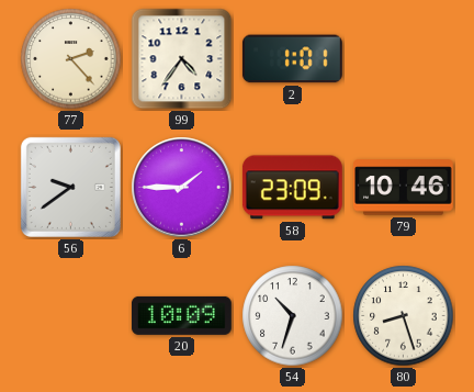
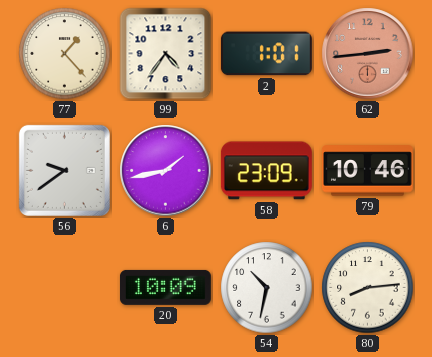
77: 2:23 -> 1:23 (65, 54)
62: none -> 2:44 (368, 54)
6: 1:45 -> 1:43 (166, 171)
54: 10:33 -> 10:32 (267, 288)
80: 8:27 -> 8:14 (368, 288)
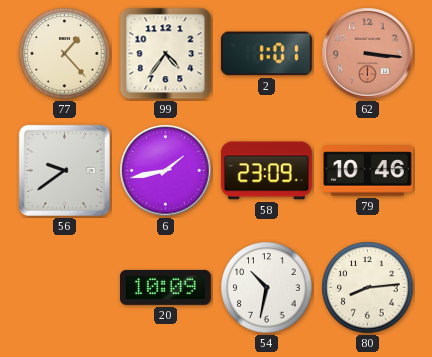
62: 2:44 -> 3:16 (368, 54)
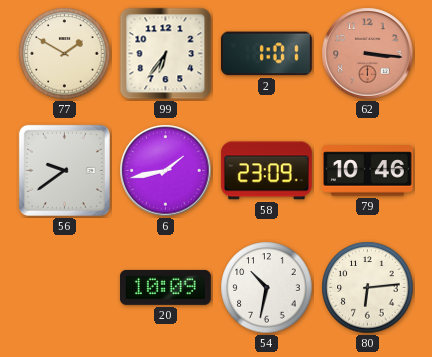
77: 1:23 -> 1:50 (65, 54)
99: 4:36 -> 6:36 (166, 54)
80: 8:14 -> 6:14 (368, 288)
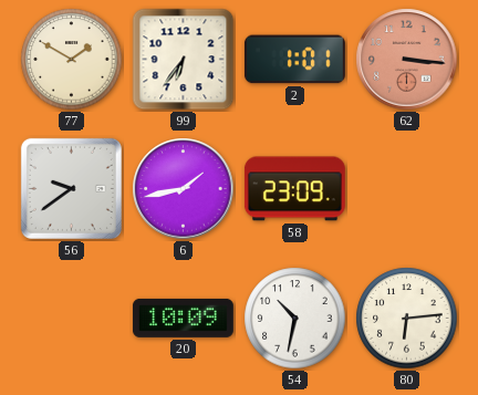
79: 10:46 -> none (367, 171)
